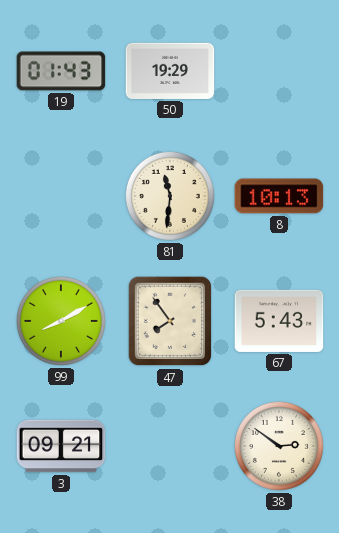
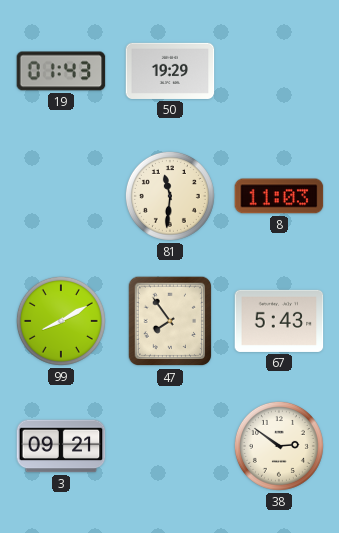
8: 10:13 -> 11:03 (279, 196)
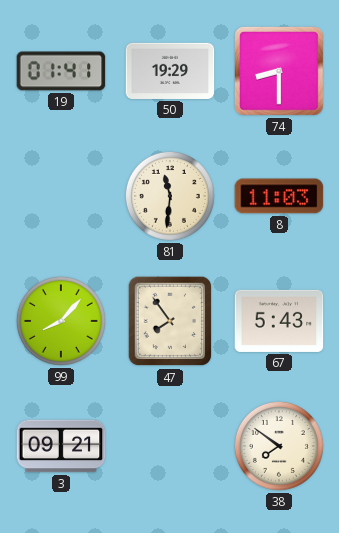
19: 01:43 -> 01:41 (61, 71)
74: none -> 8:30 (279, 71)
99: 8:10 -> 8:07 (61, 321)
38: 2:51 -> 7:51 (279, 446)
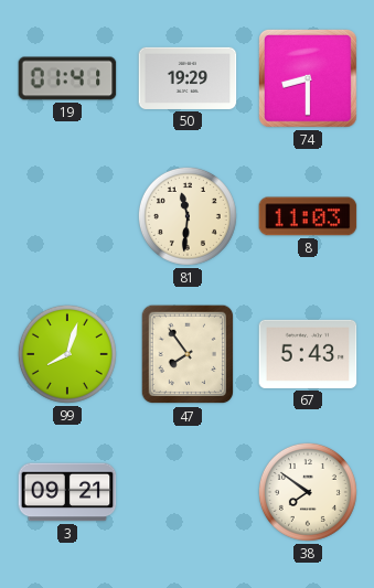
99: 8:07 -> 8:03 (67, 354)
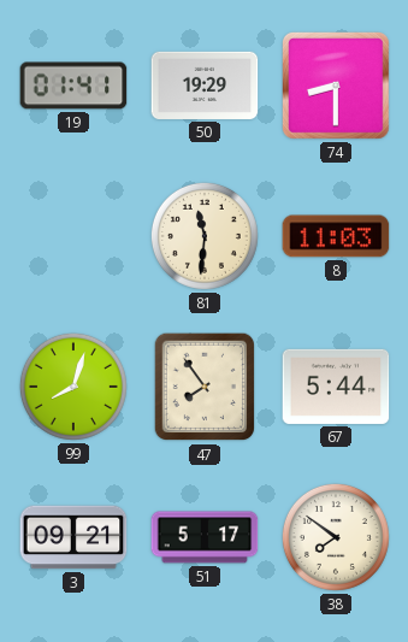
67: 5:43 -> 5:44 (336, 387)
51: none -> 5:17 (205, 537)
